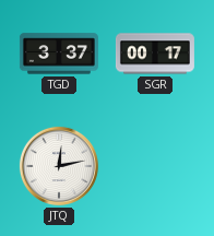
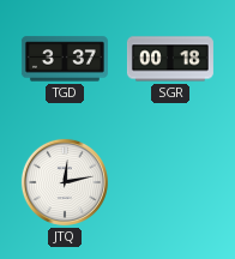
SGR: 00:17 -> 00:18 (170, 59)
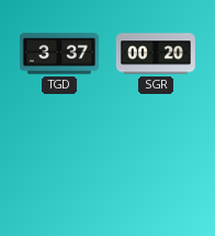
SGR: 00:18 -> 00:20 (156, 54)
JTQ: 12:13 -> none (65, 182)
